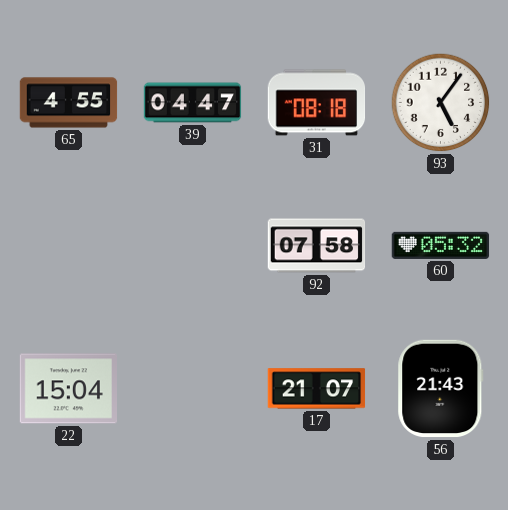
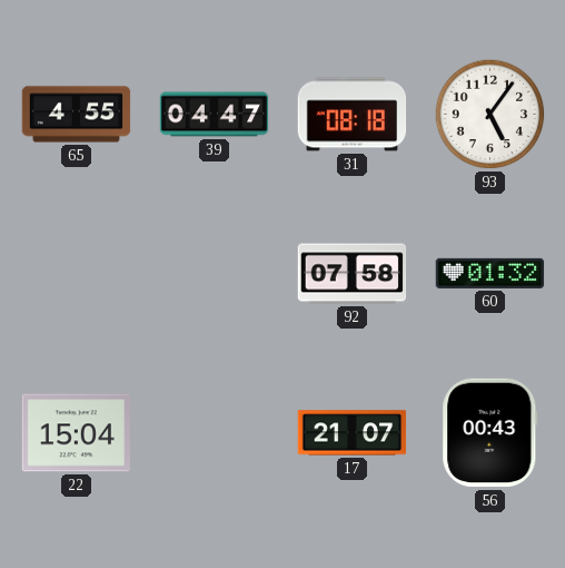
60: 05:32 -> 01:32 (490, 273)
56: 21:43 -> 00:43 (490, 433)
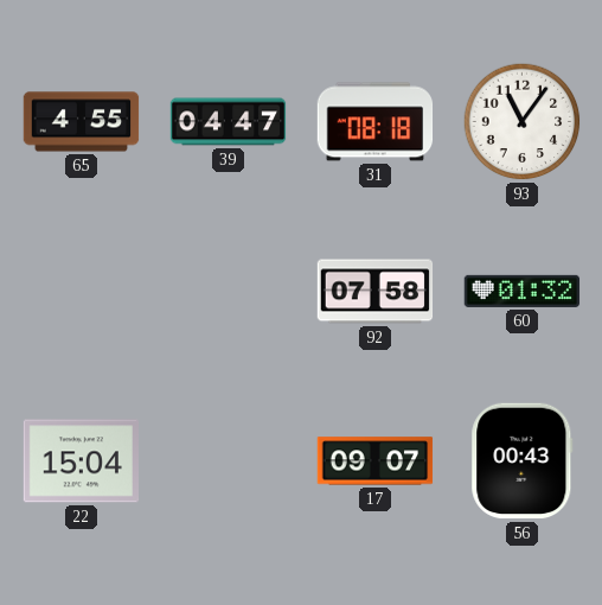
93: 5:06 -> 11:06 (523, 122)
17: 21:07 -> 09:07 (376, 461)
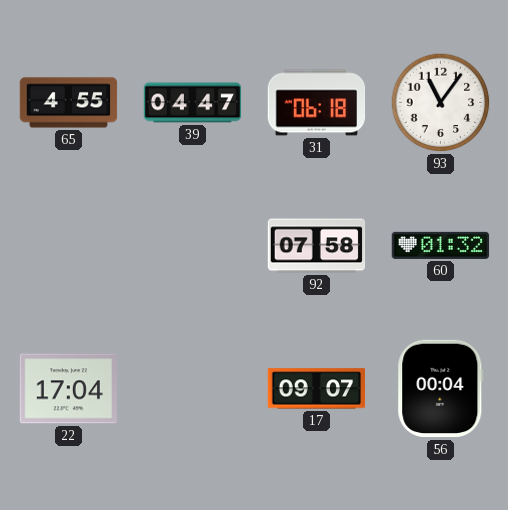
31: 08:18 -> 06:18 (317, 103)
22: 15:04 -> 17:04 (69, 389)
56: 00:43 -> 00:04 (441, 389)
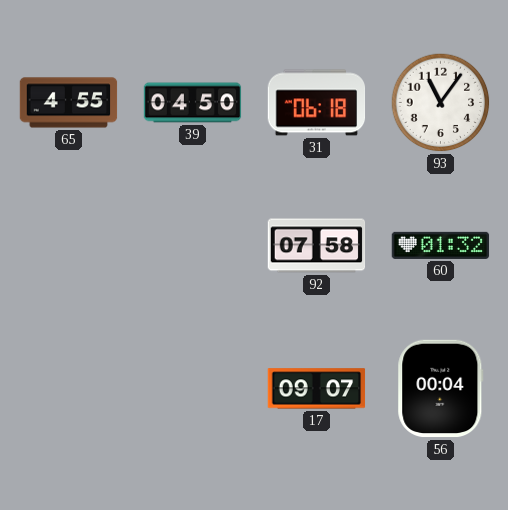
39: 04:47 -> 04:50 (193, 103)
22: 17:04 -> none (69, 389)
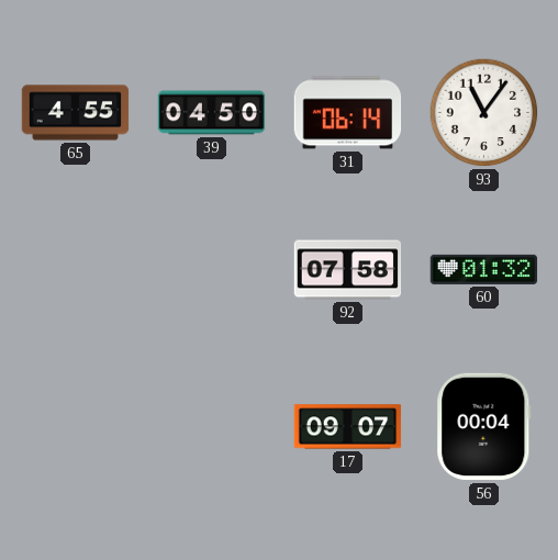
31: 06:18 -> 06:14 (348, 113)
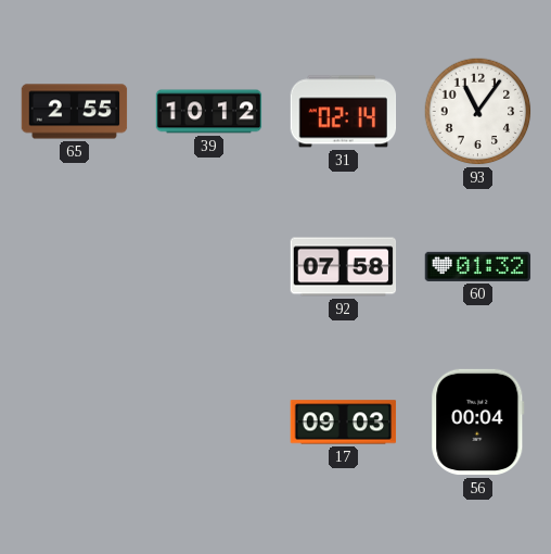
65: 4:55 -> 2:55 (75, 112)
39: 04:50 -> 10:12 (209, 112)
31: 06:14 -> 02:14 (344, 112)
17: 09:07 -> 09:03 (344, 423)
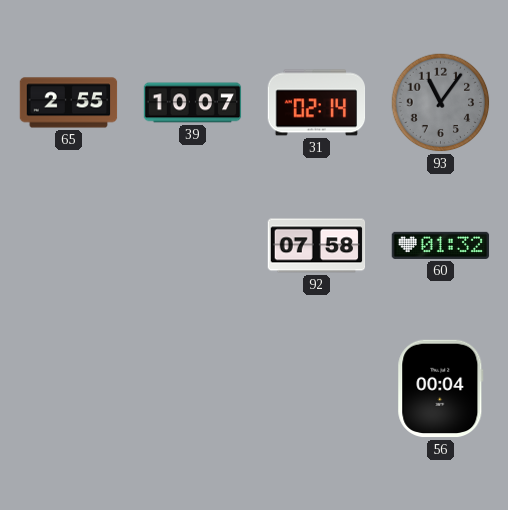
39: 10:12 -> 10:07 (193, 103)
93 dial: white -> grey (441, 103)
17: 09:03 -> none (344, 423)
